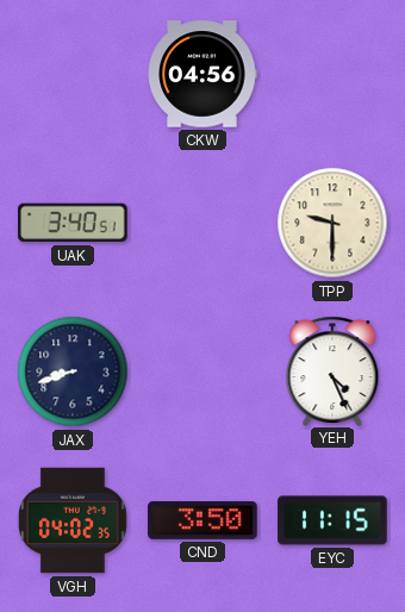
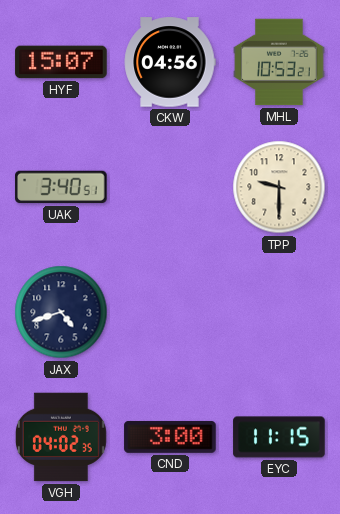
HYF: none -> 15:07 (61, 62)
MHL: none -> 10:53 (279, 62)
JAX: 8:42 -> 4:42 (61, 312)
YEH: 4:26 -> none (332, 370)
CND: 3:50 -> 3:00 (170, 437)
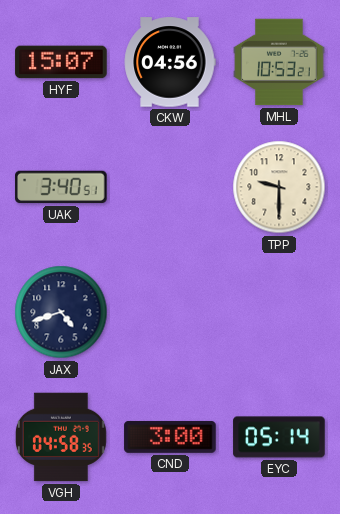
VGH: 04:02 -> 04:58 (61, 437)
EYC: 11:15 -> 05:14 (279, 437)
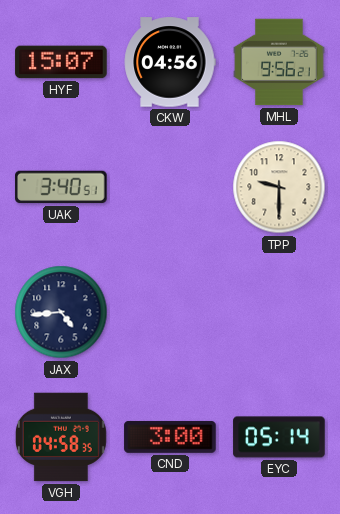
MHL: 10:53 -> 9:56 (279, 62)
JAX: 4:42 -> 4:44 (61, 312)
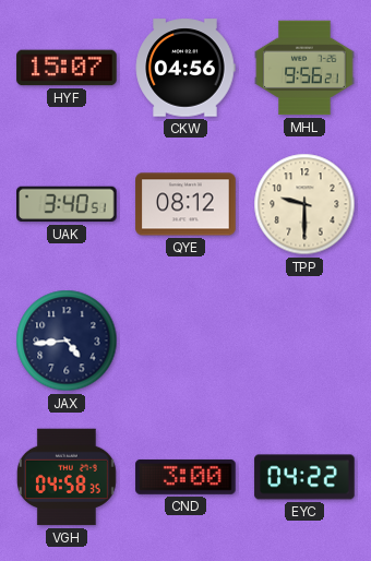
QYE: none -> 08:12 (185, 204)
EYC: 05:14 -> 04:22 (304, 477)
